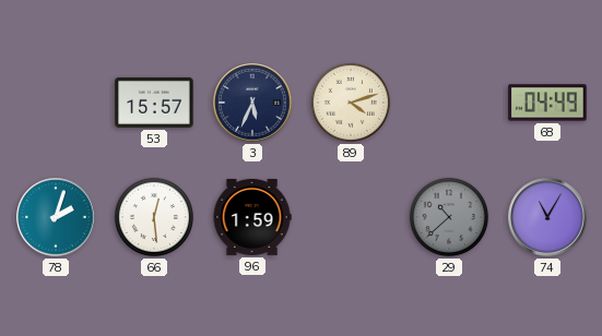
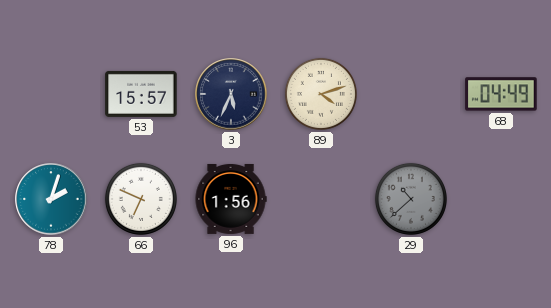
66: 12:29 -> 6:49 (141, 199)
96: 1:59 -> 1:56 (231, 199)
74: 11:05 -> none (547, 217)
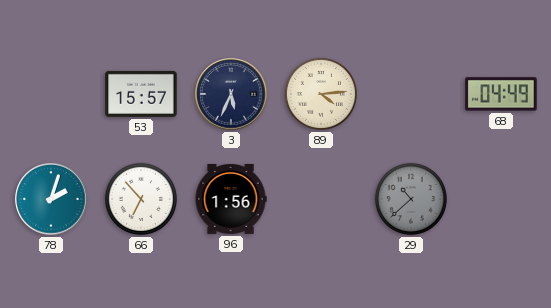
89: 4:12 -> 4:14 (321, 94)
66: 6:49 -> 6:53 (141, 199)
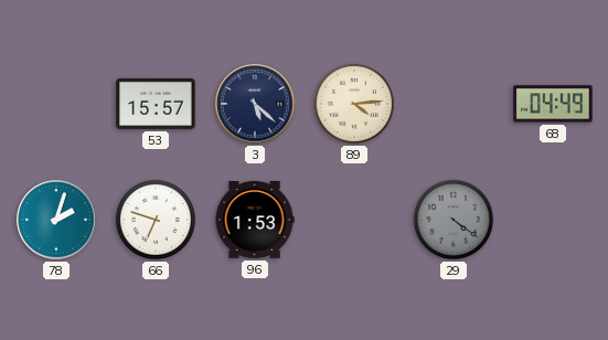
3: 5:34 -> 5:22 (255, 104)
66: 6:53 -> 6:48 (156, 220)
96: 1:56 -> 1:53 (255, 220)
29: 10:38 -> 4:21 (454, 220)
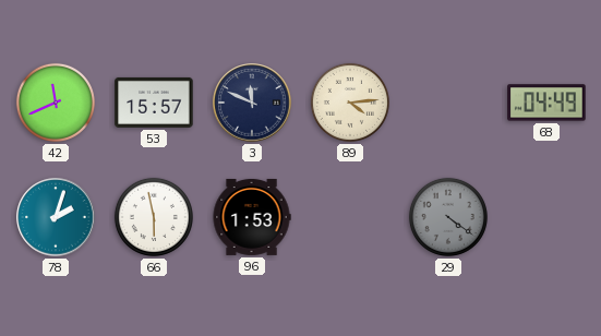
42: none -> 11:41 (56, 103)
3: 5:22 -> 11:49 (252, 103)
66: 6:48 -> 5:58 (154, 217)
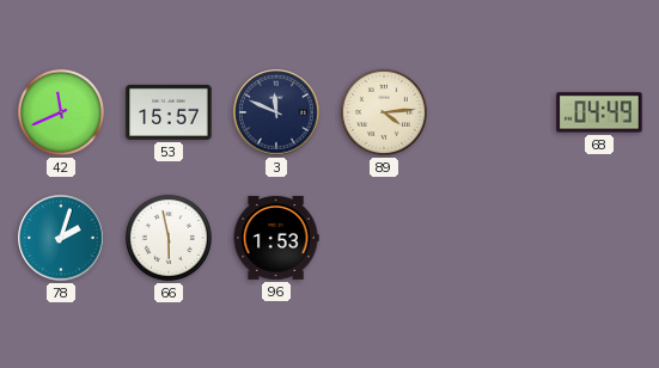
29: 4:21 -> none (448, 217)
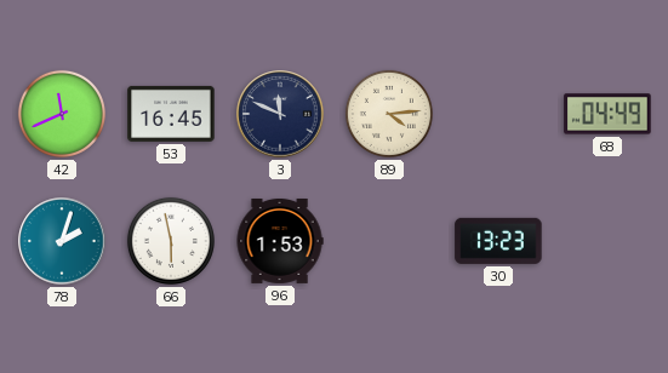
53: 15:57 -> 16:45 (171, 114)
30: none -> 13:23 (498, 241)
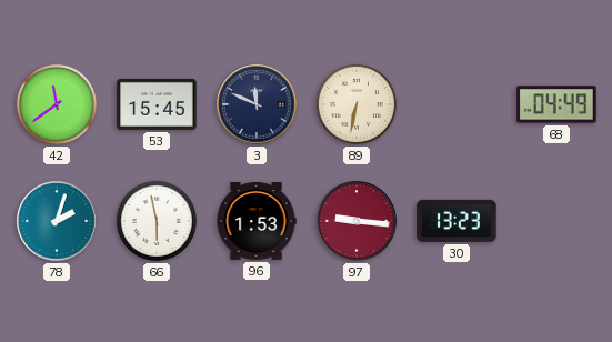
42: 11:41 -> 11:39 (57, 104)
53: 16:45 -> 15:45 (157, 104)
89: 4:14 -> 6:32 (357, 104)
97: none -> 9:16 (357, 221)
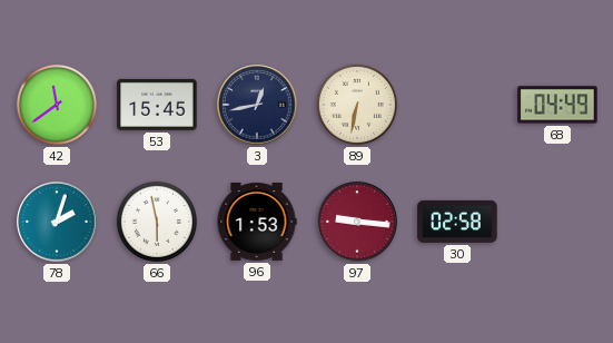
3: 11:49 -> 12:43 (257, 105)
30: 13:23 -> 02:58 (457, 222)
